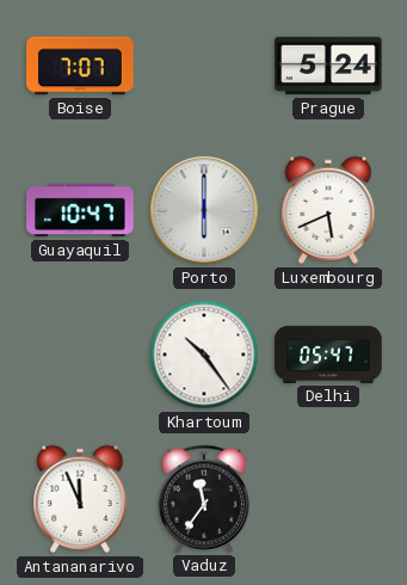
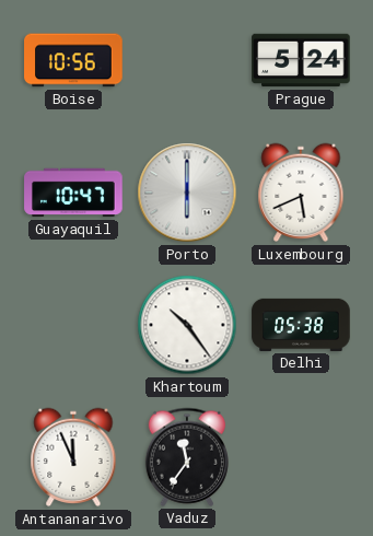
Boise: 7:07 -> 10:56 (73, 60)
Delhi: 05:47 -> 05:38 (301, 325)
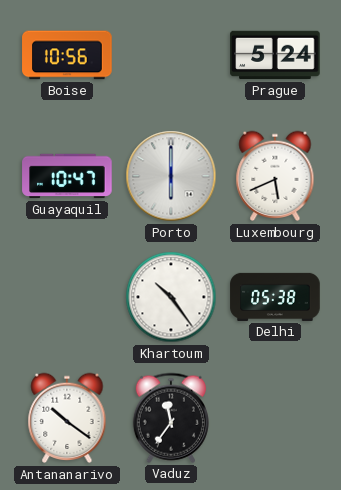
Antananarivo: 11:56 -> 10:21 (67, 418)
